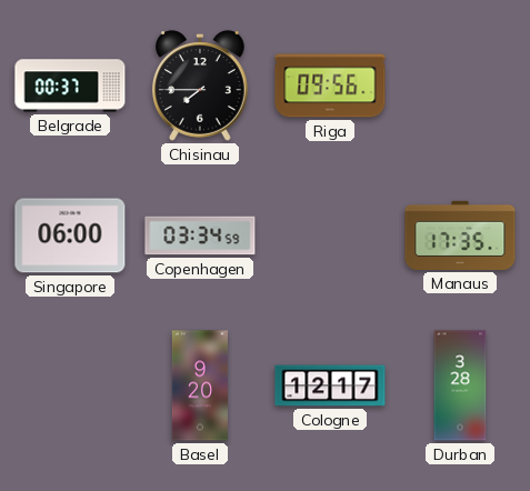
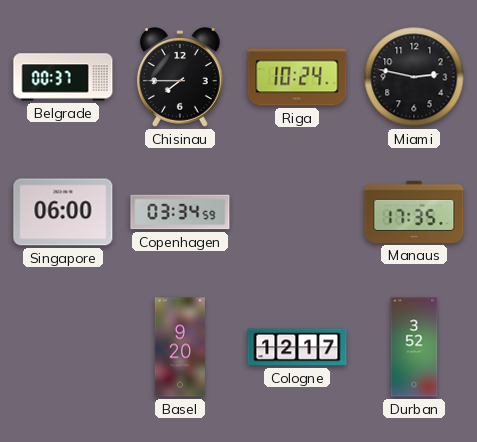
Riga: 09:56 -> 10:24 (297, 77)
Miami: none -> 2:47 (414, 77)
Durban: 3:28 -> 3:52 (414, 347)
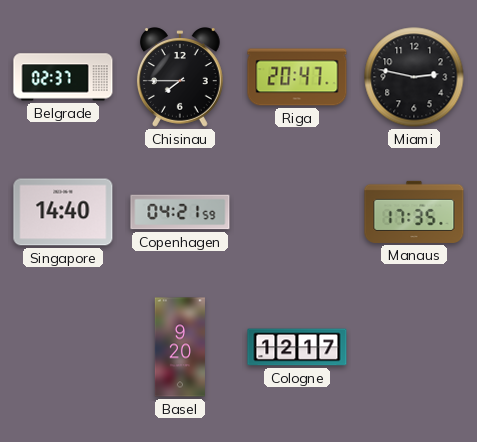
Belgrade: 00:37 -> 02:37 (63, 77)
Riga: 10:24 -> 20:47 (297, 77)
Singapore: 06:00 -> 14:40 (63, 212)
Copenhagen: 03:34 -> 04:21 (180, 212)
Durban: 3:52 -> none (414, 347)
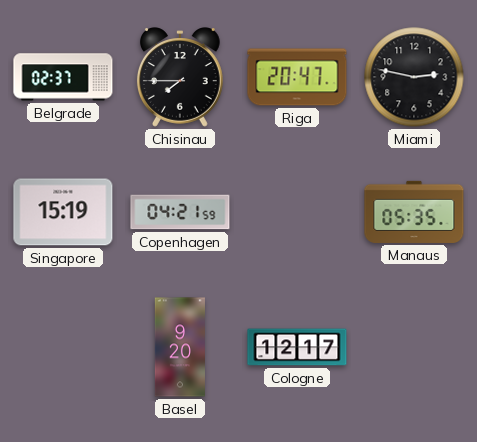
Singapore: 14:40 -> 15:19 (63, 212)
Manaus: 17:35 -> 05:35 (414, 212)
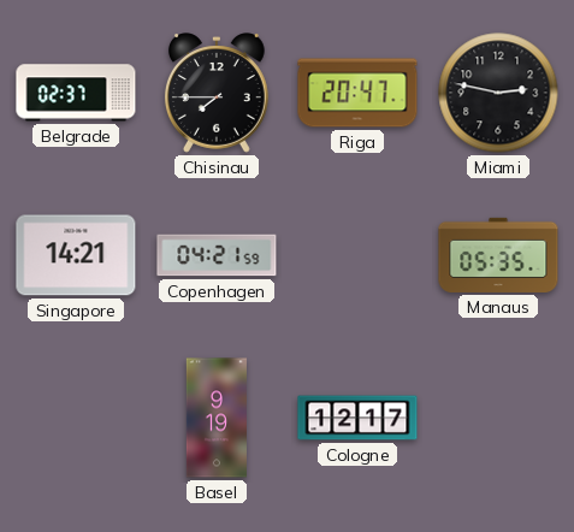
Singapore: 15:19 -> 14:21 (76, 255)
Basel: 9:20 -> 9:19 (217, 418)
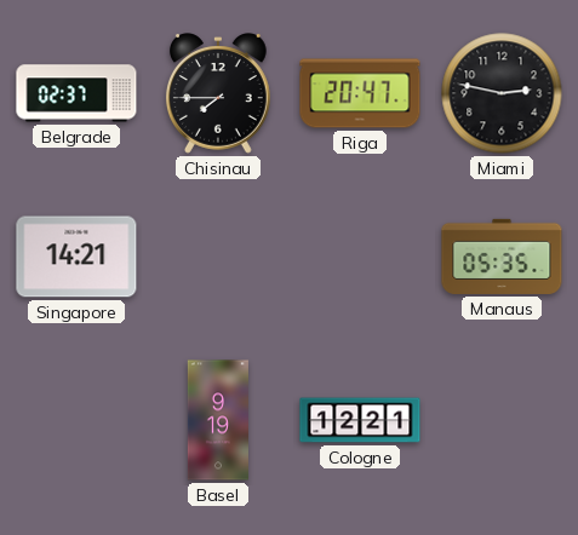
Copenhagen: 04:21 -> none (217, 255)
Cologne: 12:17 -> 12:21 (360, 420)
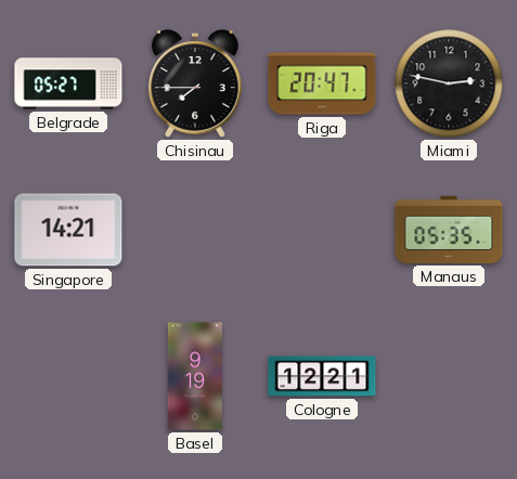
Belgrade: 02:37 -> 05:27 (68, 83)
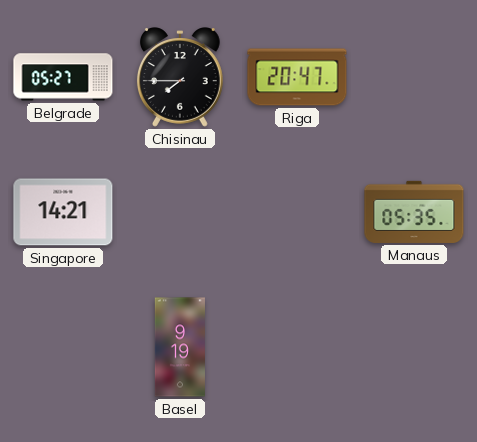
Miami: 2:47 -> none (449, 83)
Cologne: 12:21 -> none (322, 376)
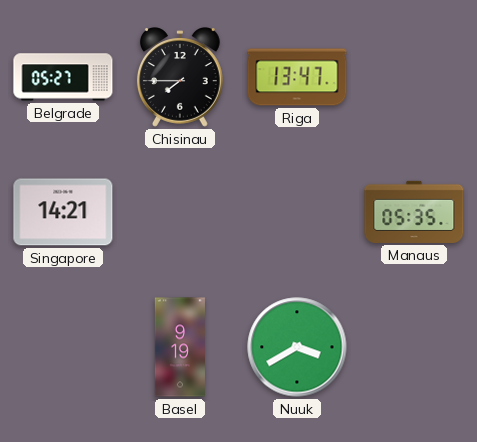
Riga: 20:47 -> 13:47 (297, 77)
Nuuk: none -> 3:40 (297, 347)
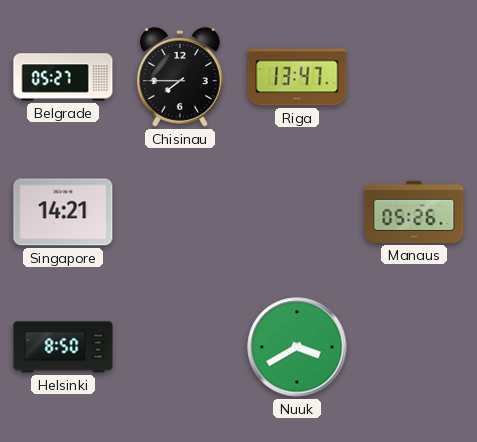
Manaus: 05:35 -> 05:26 (414, 212)
Helsinki: none -> 8:50 (63, 347)
Basel: 9:19 -> none (180, 347)
